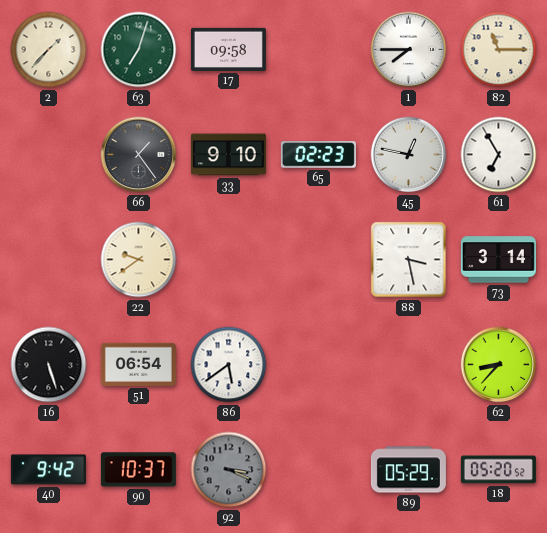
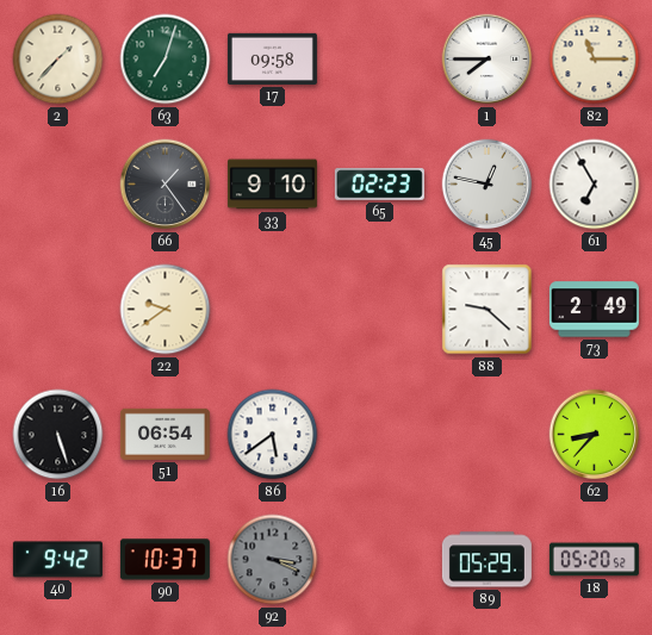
88: 3:28 -> 9:22 (488, 310)
73: 3:14 -> 2:49 (594, 310)
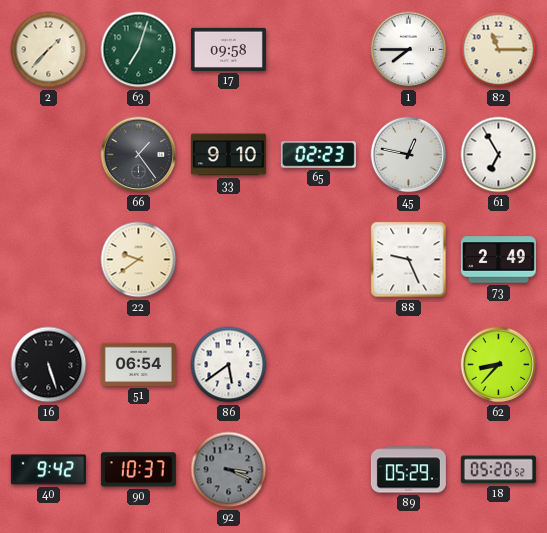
88: 9:22 -> 9:26 (409, 260)
